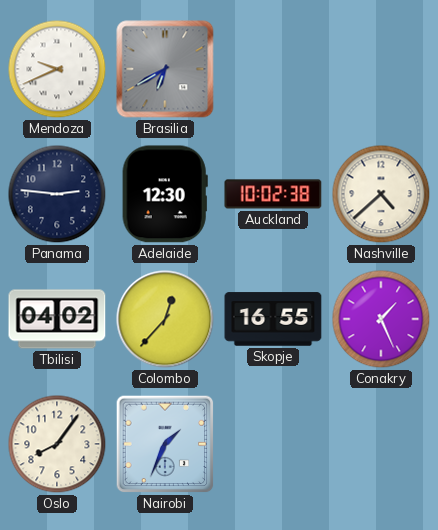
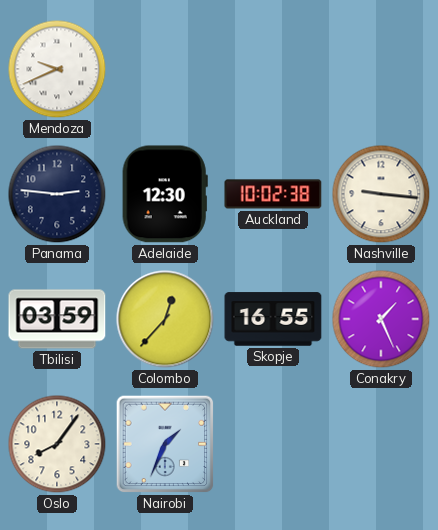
Brasilia: 6:40 -> none (165, 69)
Nashville: 4:38 -> 9:16 (381, 194)
Tbilisi: 04:02 -> 03:59 (57, 319)
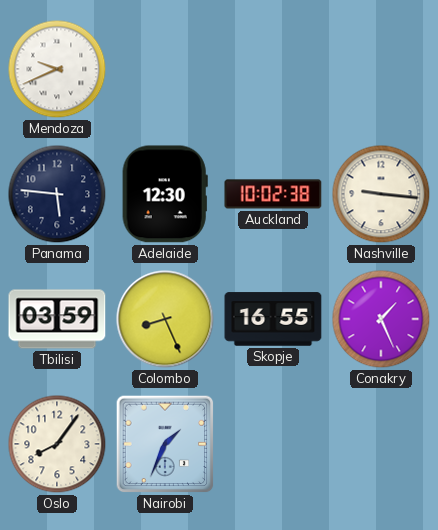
Panama: 2:46 -> 5:46 (57, 194)
Colombo: 12:37 -> 8:26 (165, 319)
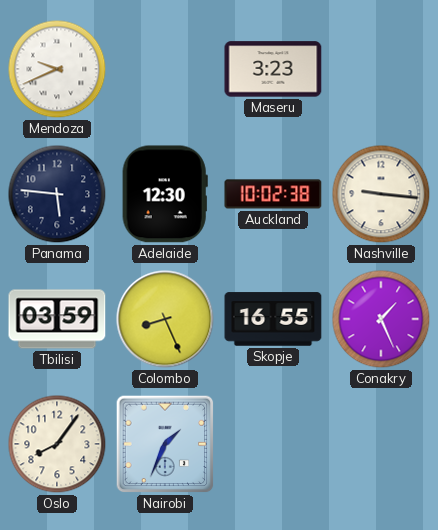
Maseru: none -> 3:23 (273, 69)
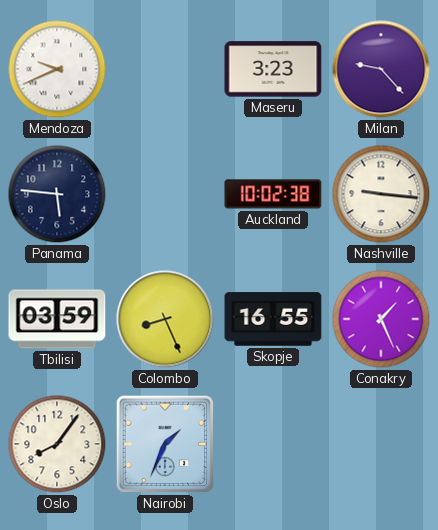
Milan: none -> 9:23 (381, 69)
Adelaide: 12:30 -> none (165, 194)
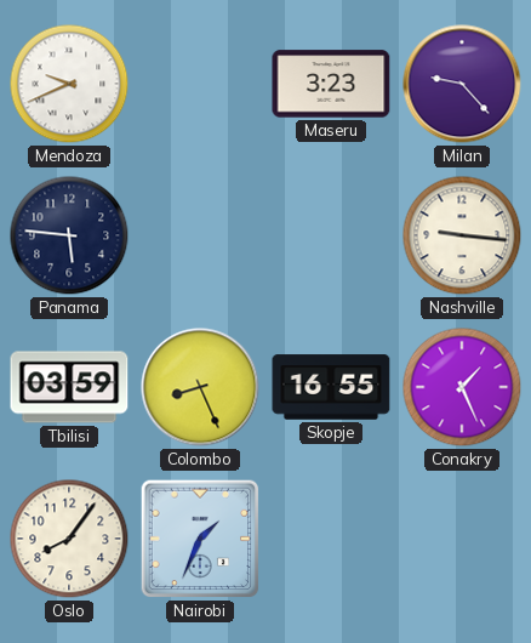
Auckland: 10:02 -> none (273, 194)
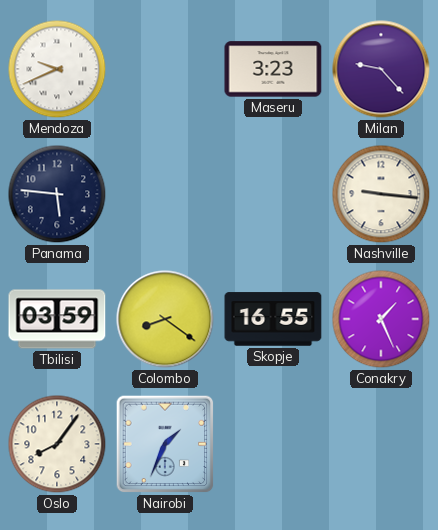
Colombo: 8:26 -> 8:21 (165, 319)
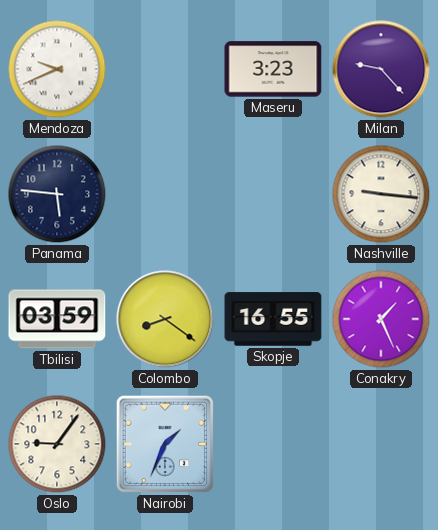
Oslo: 8:06 -> 9:06 (57, 444)
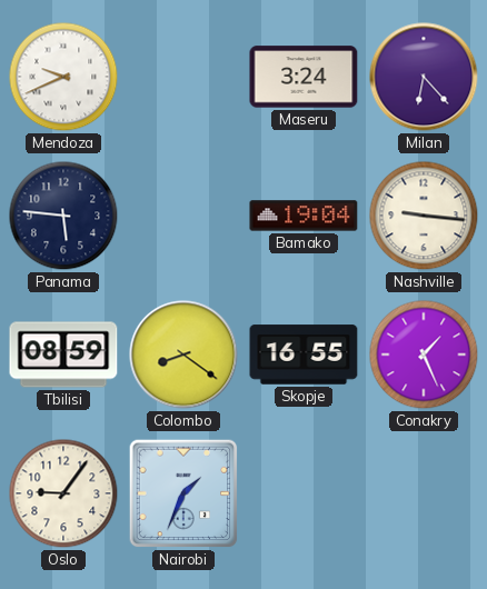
Maseru: 3:23 -> 3:24 (304, 77)
Milan: 9:23 -> 6:23 (424, 77)
Bamako: none -> 19:04 (304, 216)
Tbilisi: 03:59 -> 08:59 (63, 355)
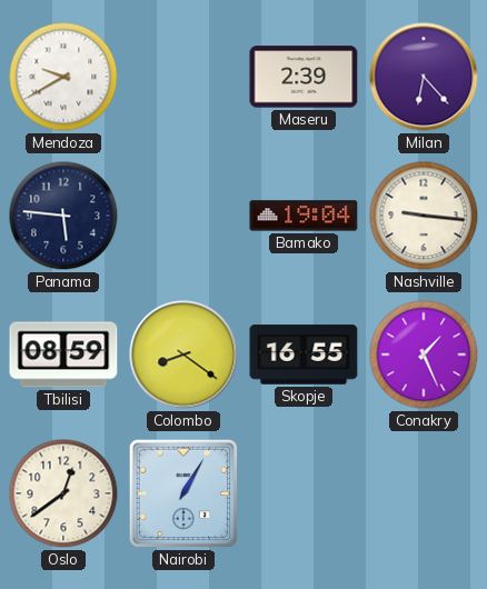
Mendoza: 9:41 -> 9:40 (63, 77)
Maseru: 3:24 -> 2:39 (304, 77)
Oslo: 9:06 -> 12:39 (63, 493)
Nairobi: 1:34 -> 1:05 (183, 493)
